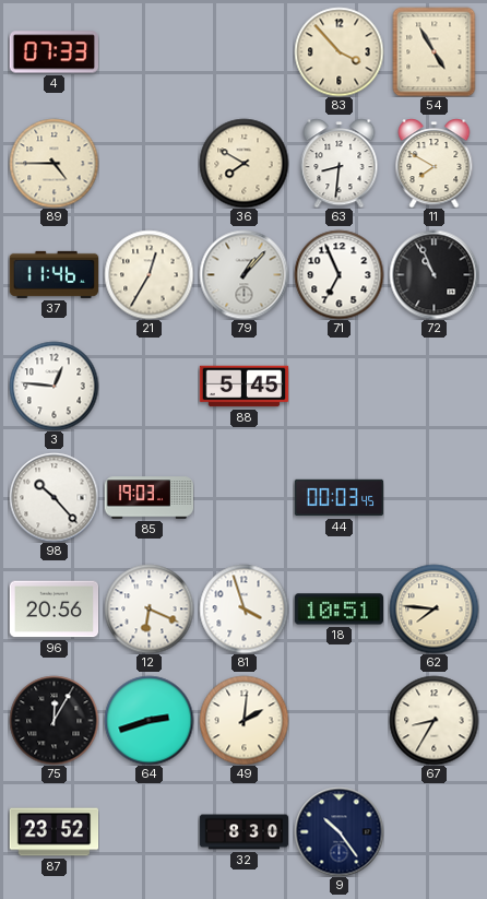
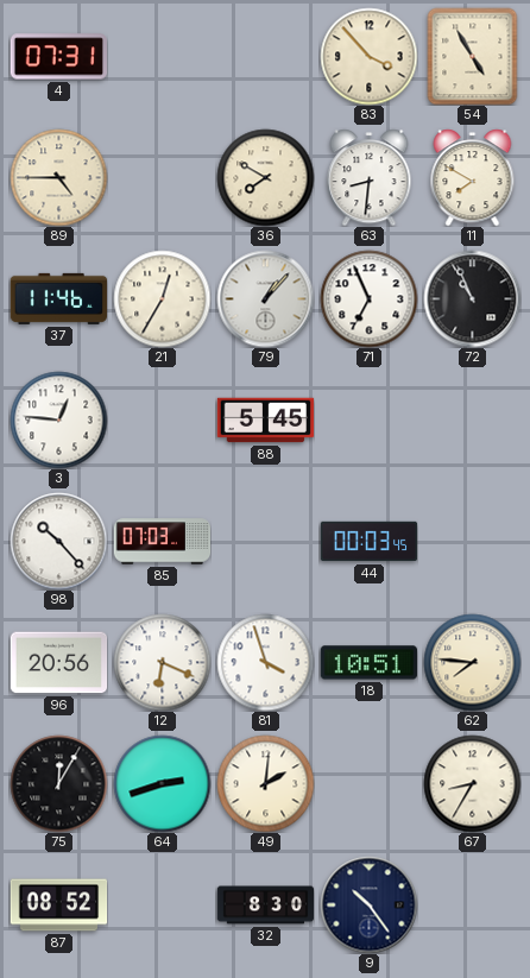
4: 07:33 -> 07:31 (58, 57)
85: 19:03 -> 07:03 (162, 542)
87: 23:52 -> 08:52 (58, 906)
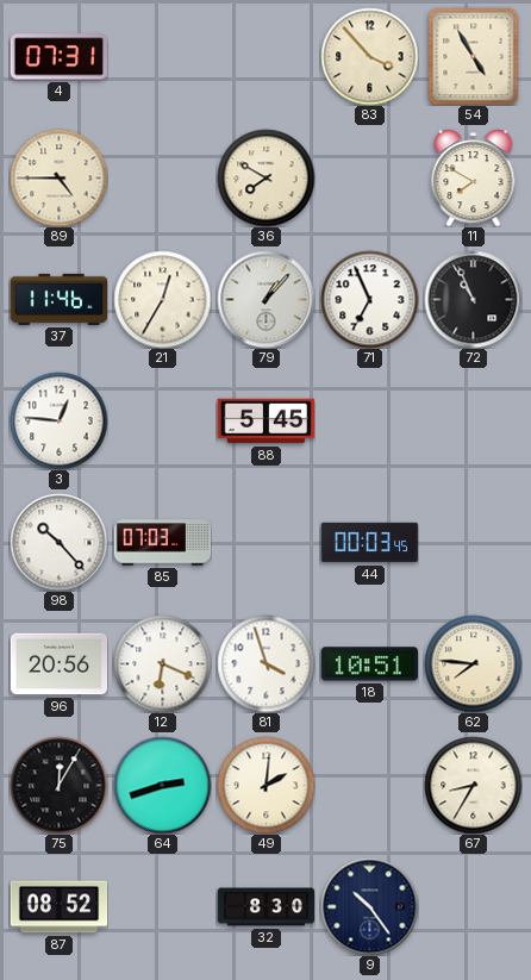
63: 8:31 -> none (370, 177)
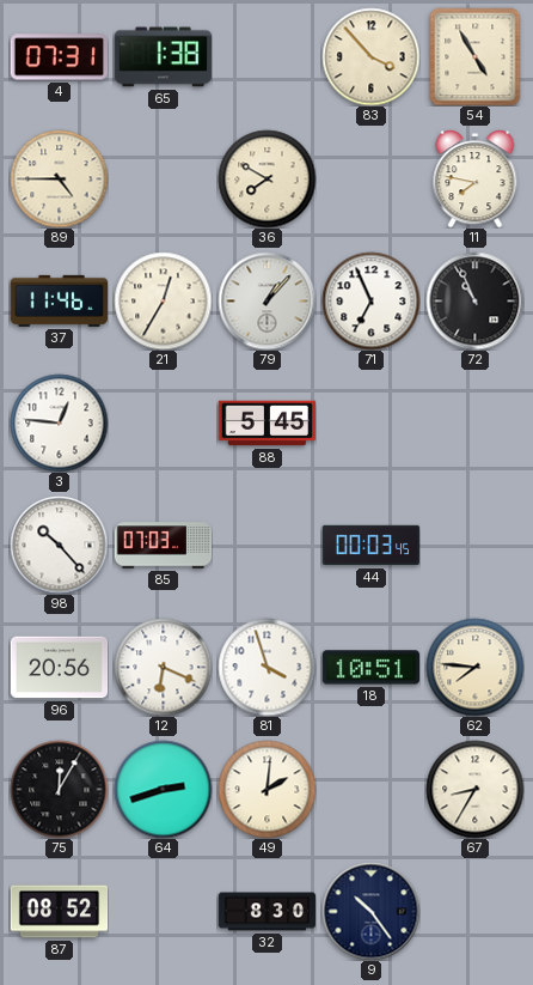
65: none -> 1:38 (163, 57)
11: 7:50 -> 7:47 (476, 178)
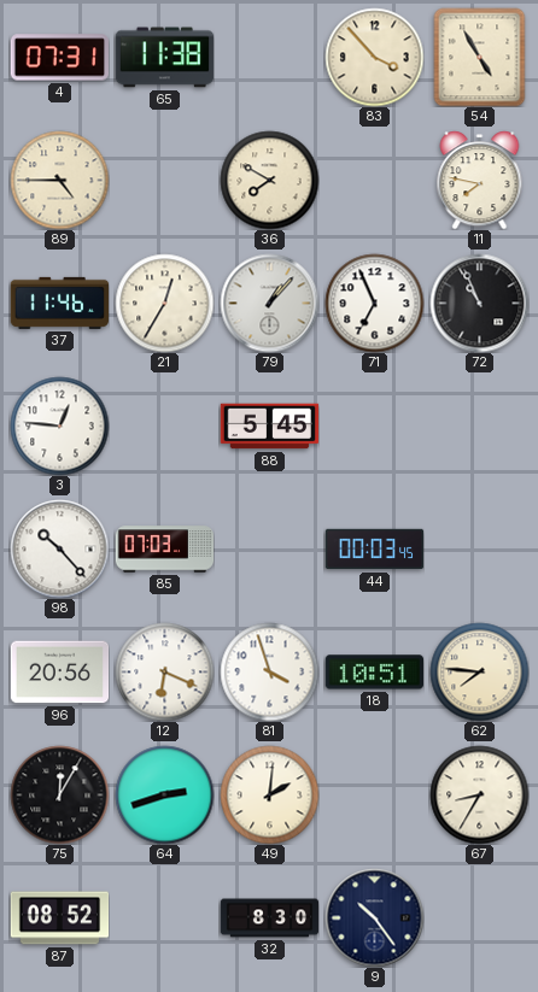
65: 1:38 -> 11:38 (164, 58)
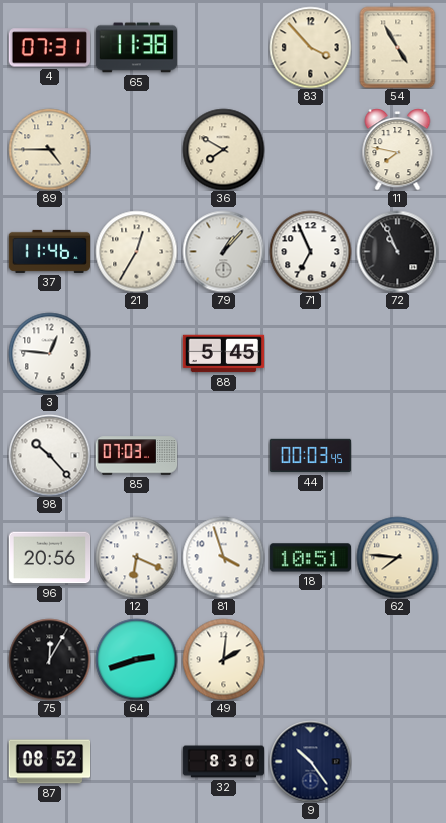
67: 8:35 -> none (479, 794)
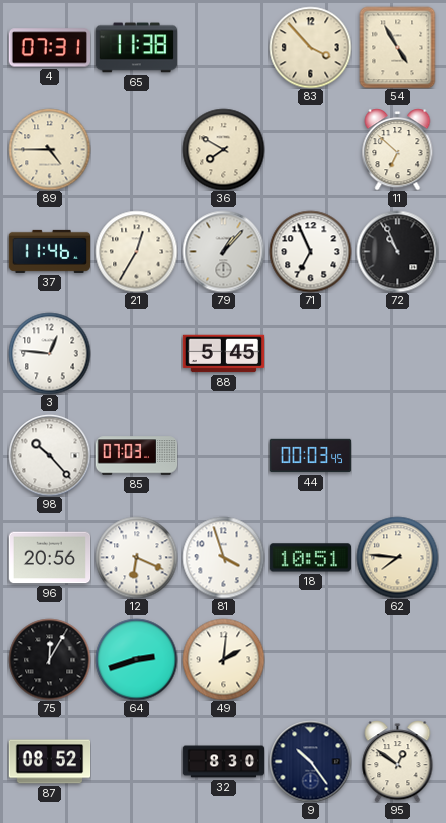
11: 7:47 -> 6:52 (398, 149)
95: none -> 12:51 (398, 761)
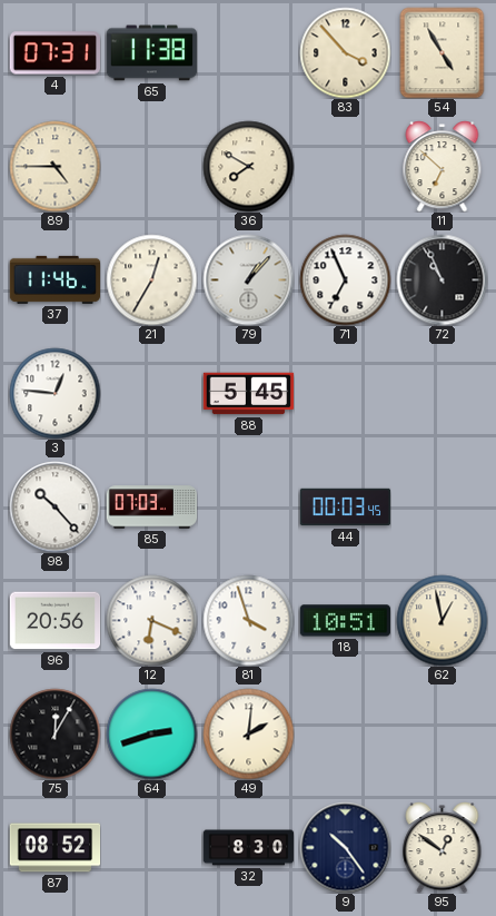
62: 7:46 -> 12:58 (442, 620)
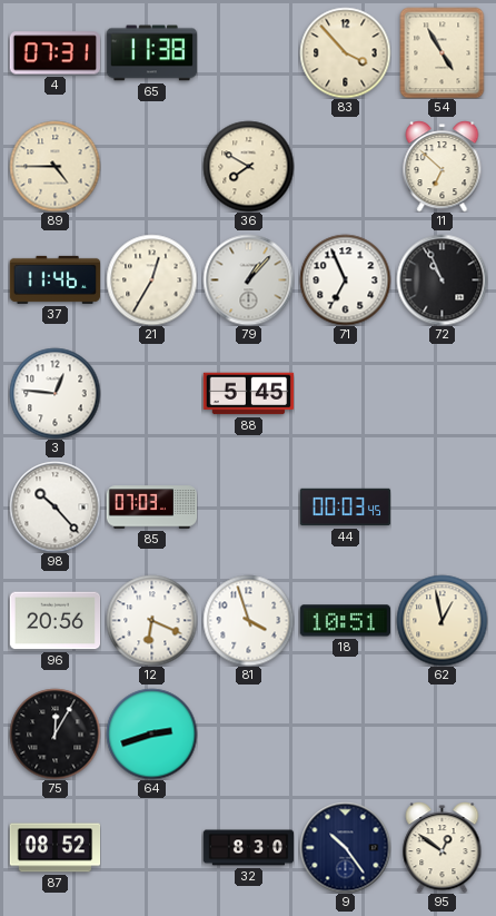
49: 2:01 -> none (248, 733)
